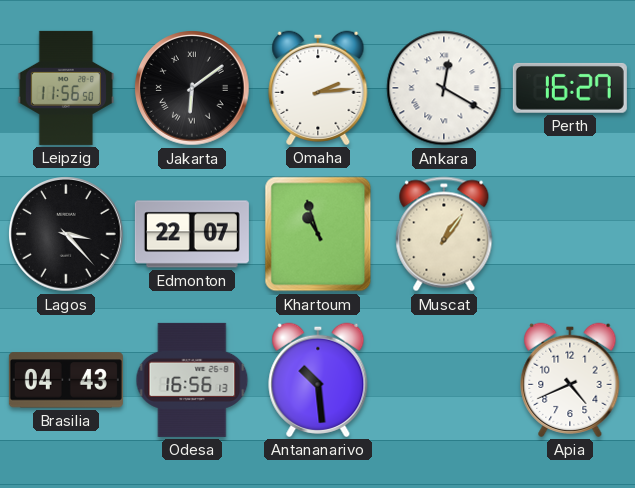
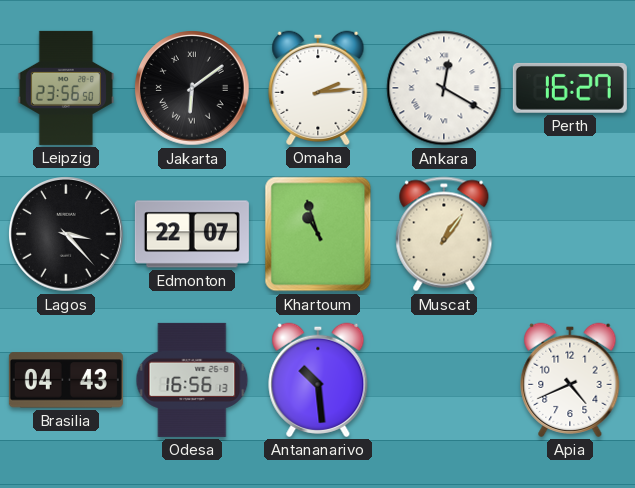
Leipzig: 11:56 -> 23:56 (66, 88)
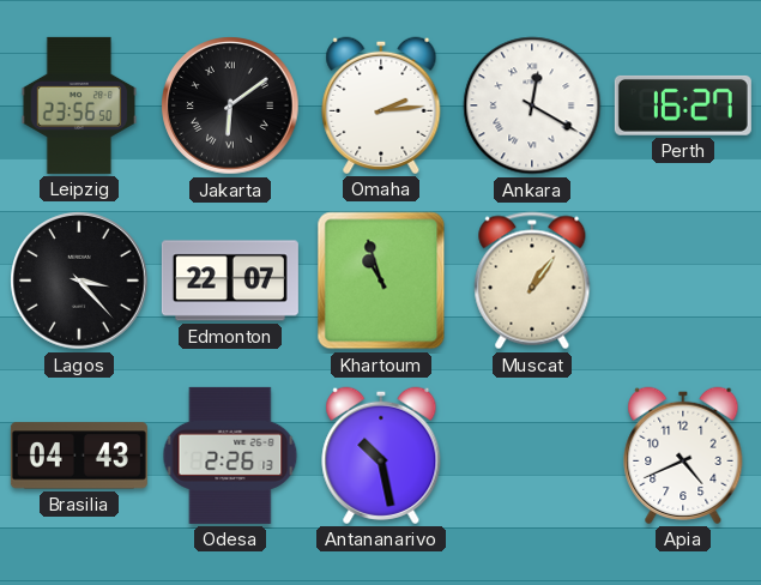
Odesa: 16:56 -> 2:26 (230, 456)
Antananarivo: 10:29 -> 10:28 (381, 456)
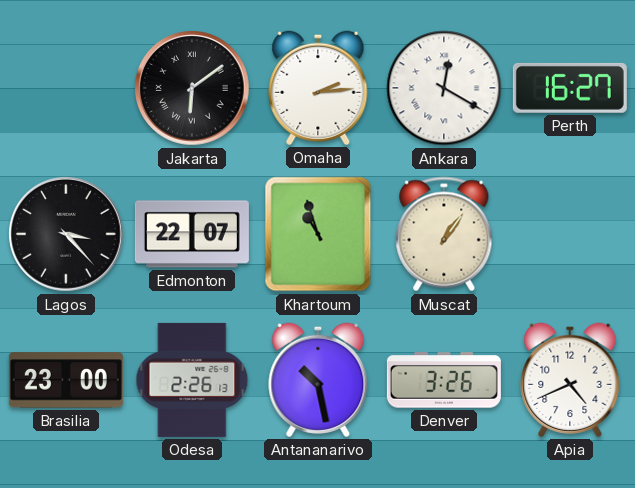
Leipzig: 23:56 -> none (79, 105)
Brasilia: 04:43 -> 23:00 (66, 380)
Denver: none -> 3:26 (444, 380)
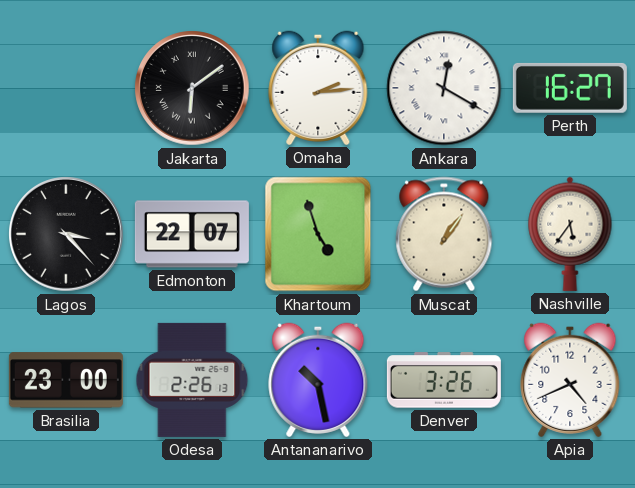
Khartoum: 10:57 -> 4:57 (318, 234)
Nashville: none -> 5:36 (570, 234)
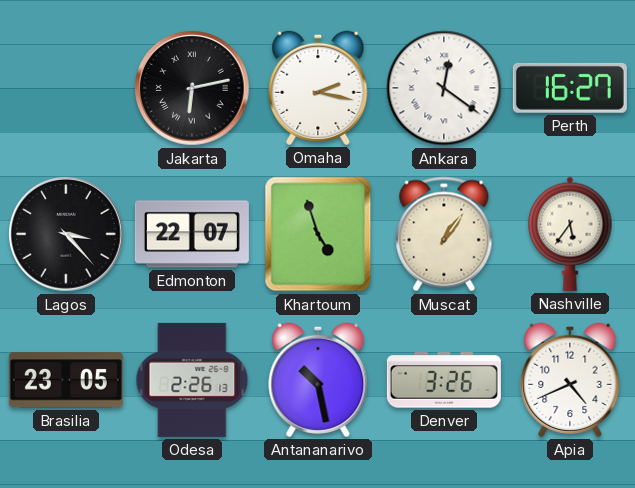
Jakarta: 6:09 -> 6:13 (192, 88)
Omaha: 2:14 -> 2:17 (318, 88)
Ankara: 12:20 -> 12:21 (444, 88)
Brasilia: 23:00 -> 23:05 (66, 380)
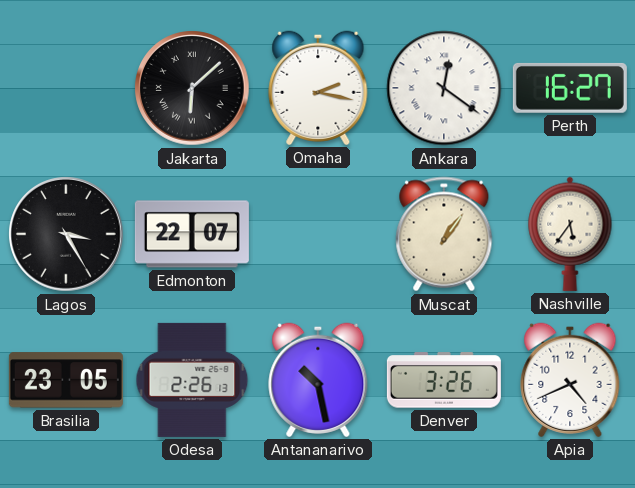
Jakarta: 6:13 -> 6:08 (192, 88)
Lagos: 3:23 -> 3:25 (66, 234)
Khartoum: 4:57 -> none (318, 234)
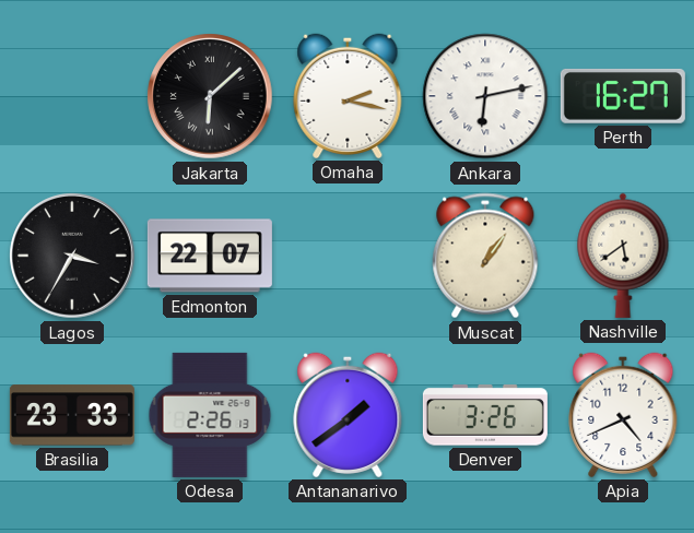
Ankara: 12:21 -> 6:13 (485, 96)
Lagos: 3:25 -> 3:35 (72, 256)
Nashville: 5:36 -> 5:39 (623, 256)
Brasilia: 23:05 -> 23:33 (72, 415)
Antananarivo: 10:28 -> 1:39 (348, 415)
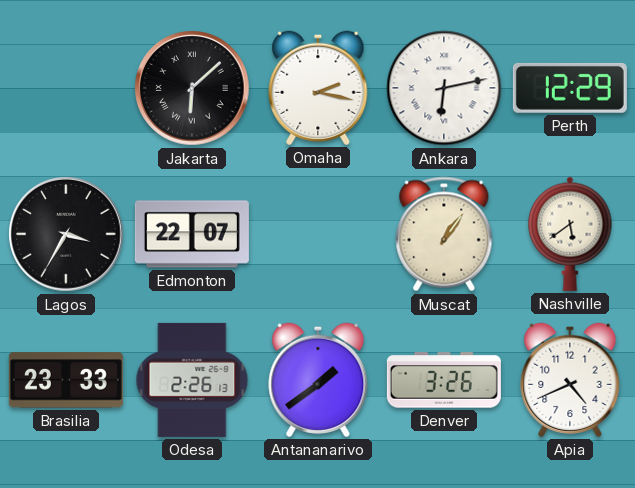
Perth: 16:27 -> 12:29 (570, 88)
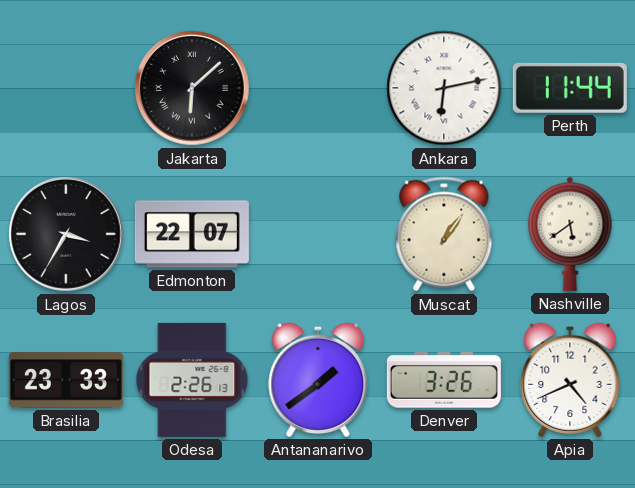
Omaha: 2:17 -> none (318, 88)
Perth: 12:29 -> 11:44 (570, 88)
